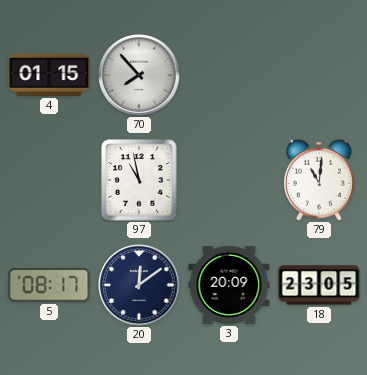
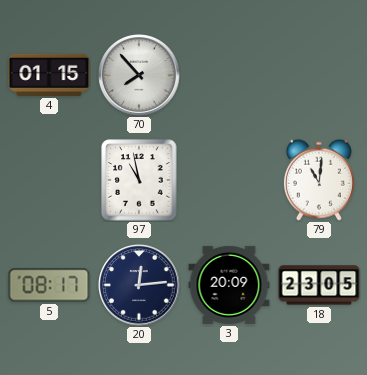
20: 12:09 -> 12:14 (139, 285)
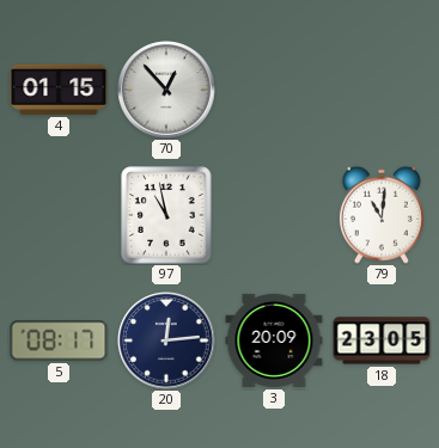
70: 7:53 -> 12:53 (166, 90)
